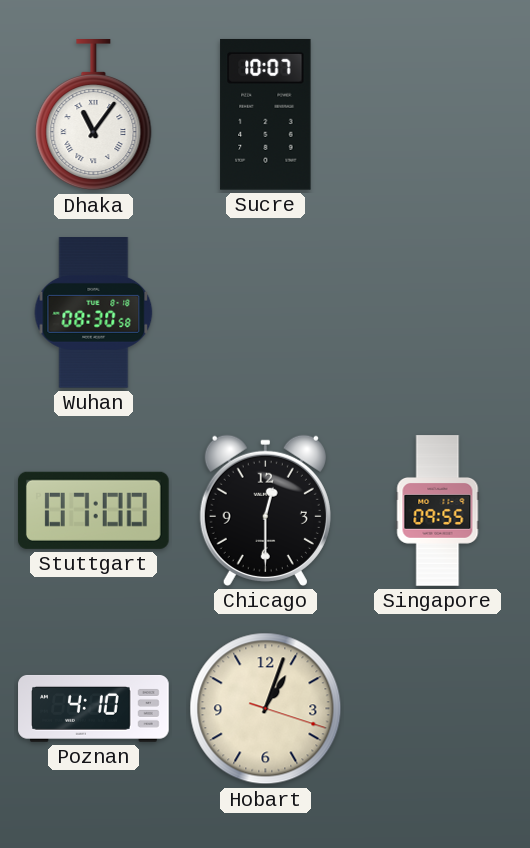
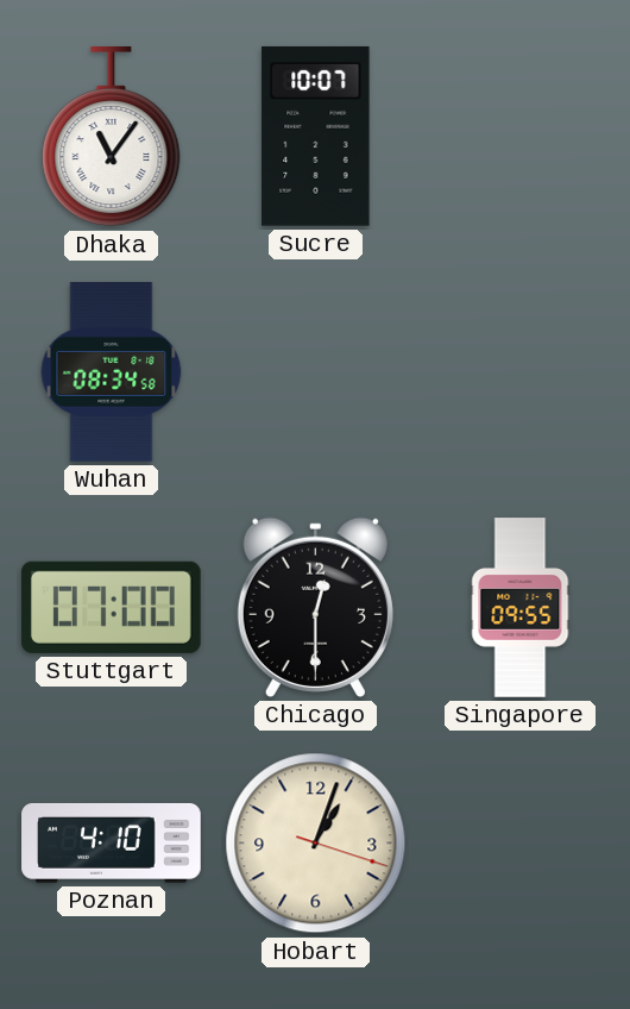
Wuhan: 08:30 -> 08:34 (112, 372)
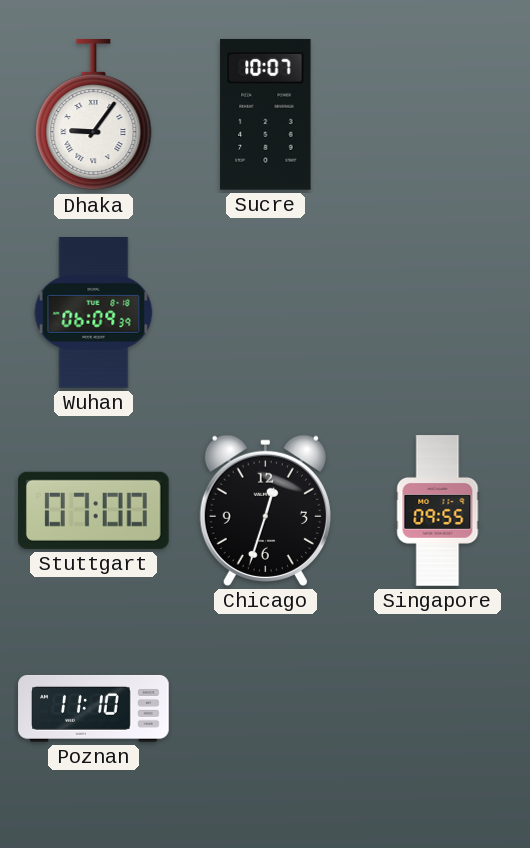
Dhaka: 11:06 -> 9:06 (94, 116)
Wuhan: 08:34 -> 06:09 (94, 313)
Chicago: 12:30 -> 12:33 (265, 510)
Poznan: 4:10 -> 11:10 (94, 708)
Hobart: 1:03 -> none (316, 844)
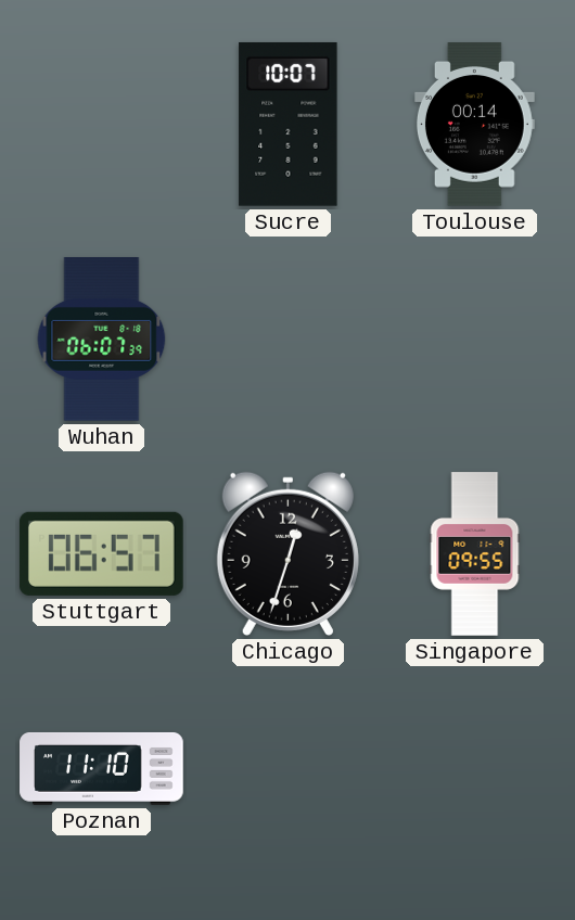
Dhaka: 9:06 -> none (94, 116)
Toulouse: none -> 00:14 (474, 125)
Wuhan: 06:09 -> 06:07 (102, 340)
Stuttgart: 07:00 -> 06:57 (101, 553)
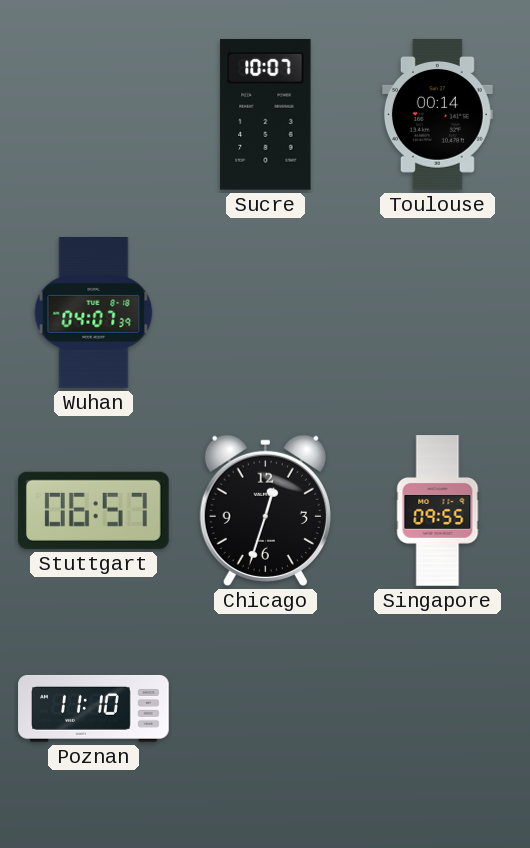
Wuhan: 06:07 -> 04:07 (94, 313)
